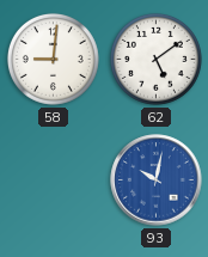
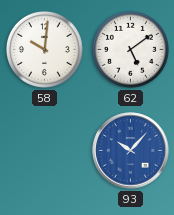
58: 9:01 -> 10:01 (44, 49)
93: 10:02 -> 10:07 (131, 151)
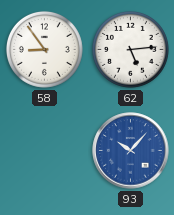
58: 10:01 -> 8:54 (44, 49)
62: 5:09 -> 5:14 (130, 49)
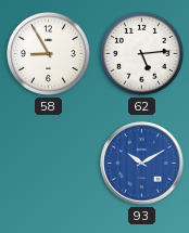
58: 8:54 -> 8:55 (48, 53)
93: 10:07 -> 10:10 (142, 164)
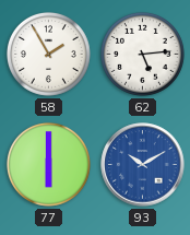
58: 8:55 -> 1:55 (48, 54)
77: none -> 6:00 (48, 164)
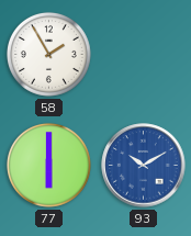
62: 5:14 -> none (142, 54)
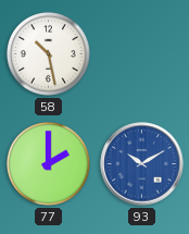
58: 1:55 -> 10:28 (48, 53)
77: 6:00 -> 2:00 (48, 163)
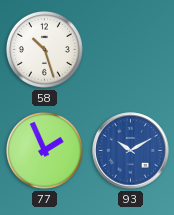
58: 10:28 -> 10:27 (44, 49)
77: 2:00 -> 1:56 (44, 150)
